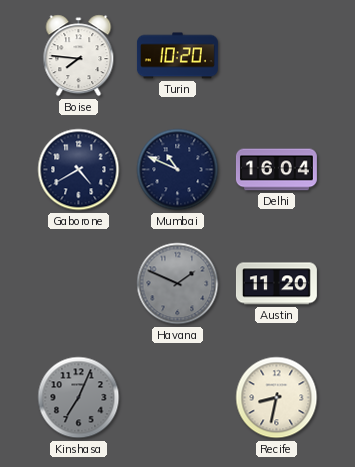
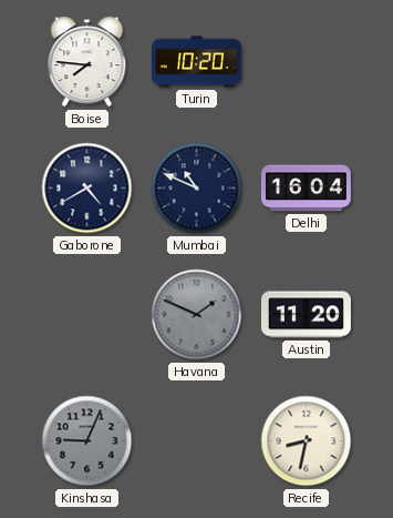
Kinshasa: 7:04 -> 9:04 (87, 441)
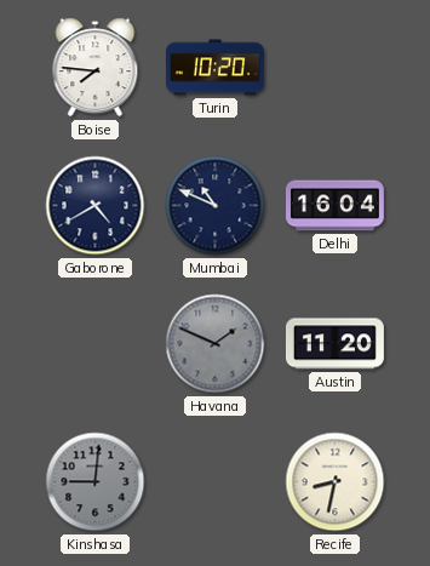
Kinshasa: 9:04 -> 9:01 (96, 482)
